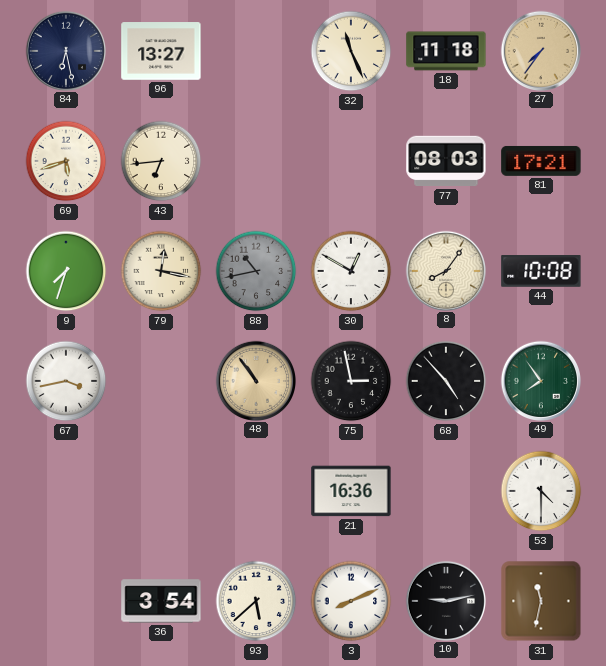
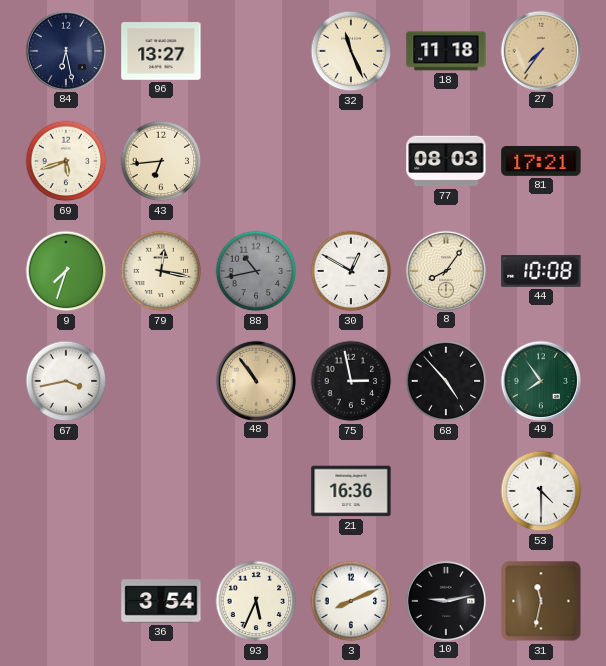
93: 5:38 -> 5:34 (256, 601)
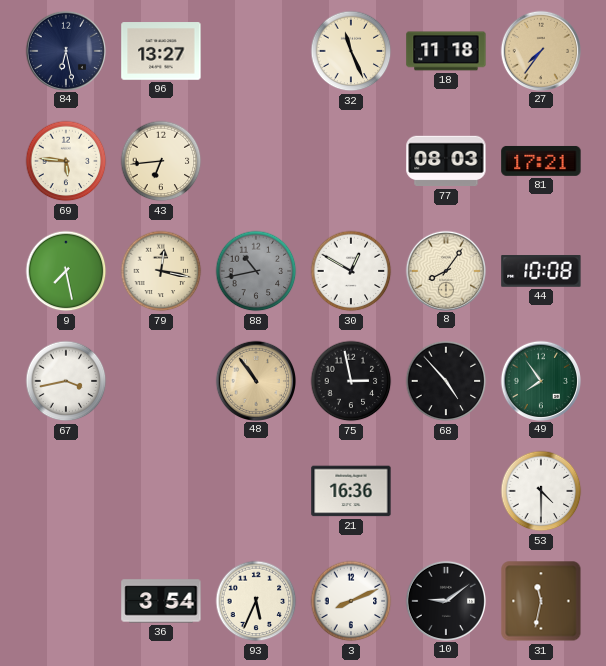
69: 5:42 -> 5:46 (66, 161)
9: 7:33 -> 7:28 (66, 271)
10: 9:13 -> 9:09 (445, 600)
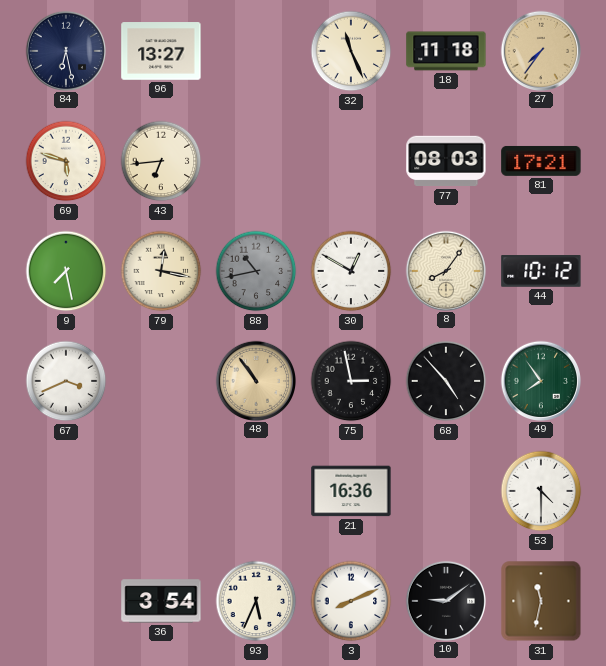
69: 5:46 -> 5:48 (66, 161)
44: 10:08 -> 10:12 (541, 272)
67: 3:43 -> 3:41 (66, 381)
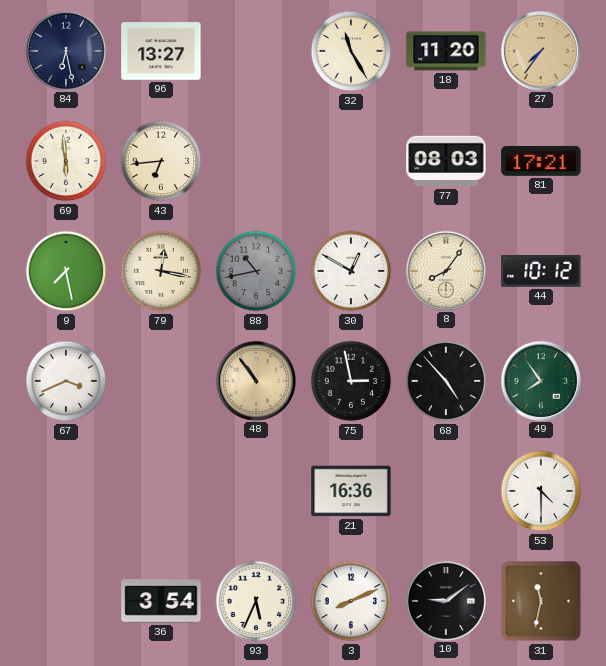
32: 11:26 -> 11:25 (351, 51)
18: 11:18 -> 11:20 (446, 51)
69: 5:48 -> 5:59 (66, 161)
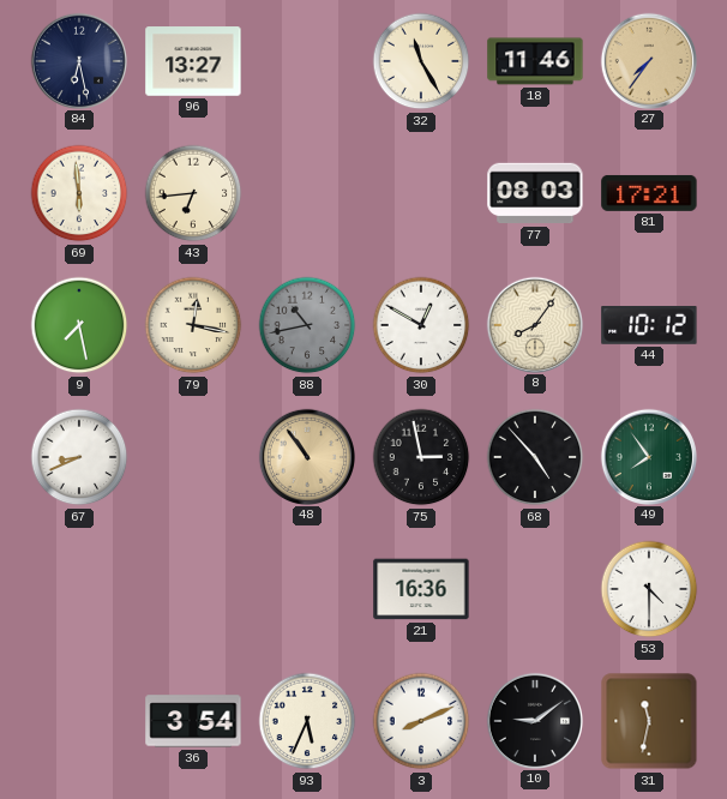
18: 11:20 -> 11:46 (535, 61)
67: 3:41 -> 8:41 (79, 457)
